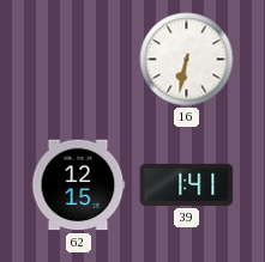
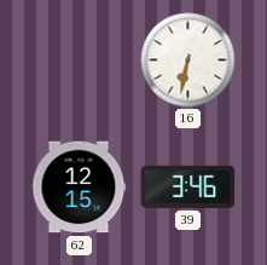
39: 1:41 -> 3:46 (188, 186)
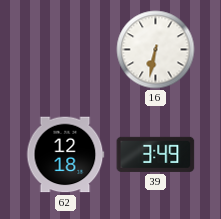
62: 12:15 -> 12:18 (65, 155)
39: 3:46 -> 3:49 (156, 154)
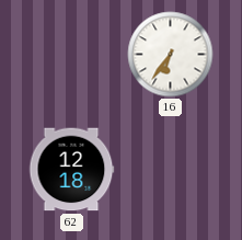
16: 6:32 -> 6:36 (171, 55)
39: 3:49 -> none (156, 154)
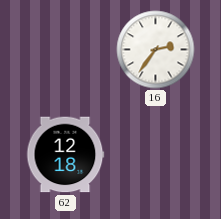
16: 6:36 -> 2:36 (156, 50)
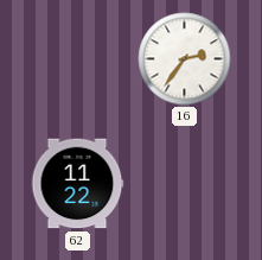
62: 12:18 -> 11:22 (77, 184)
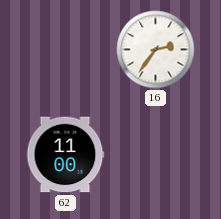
62: 11:22 -> 11:00 (65, 155)
